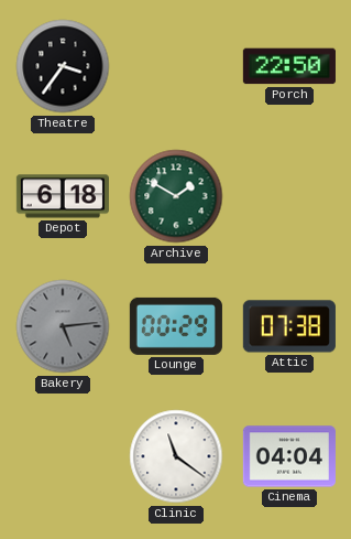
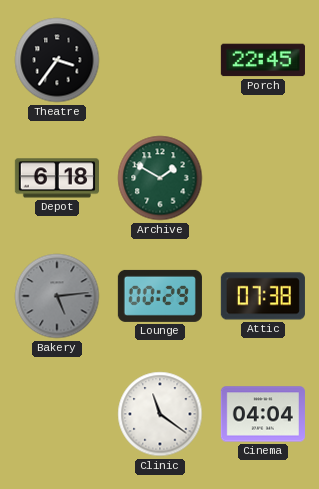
Porch: 22:50 -> 22:45 (263, 60)
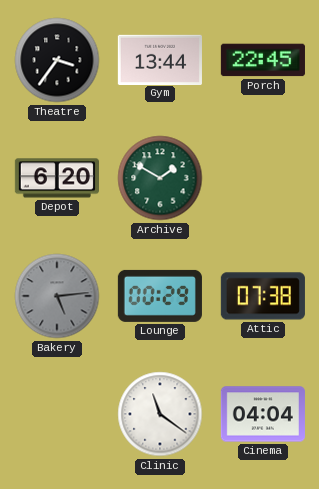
Gym: none -> 13:44 (160, 59)
Depot: 6:18 -> 6:20 (57, 178)
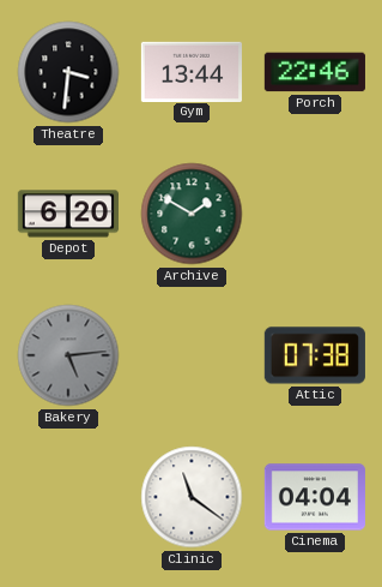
Theatre: 3:36 -> 3:31 (68, 72)
Porch: 22:45 -> 22:46 (315, 72)
Lounge: 00:29 -> none (160, 296)
